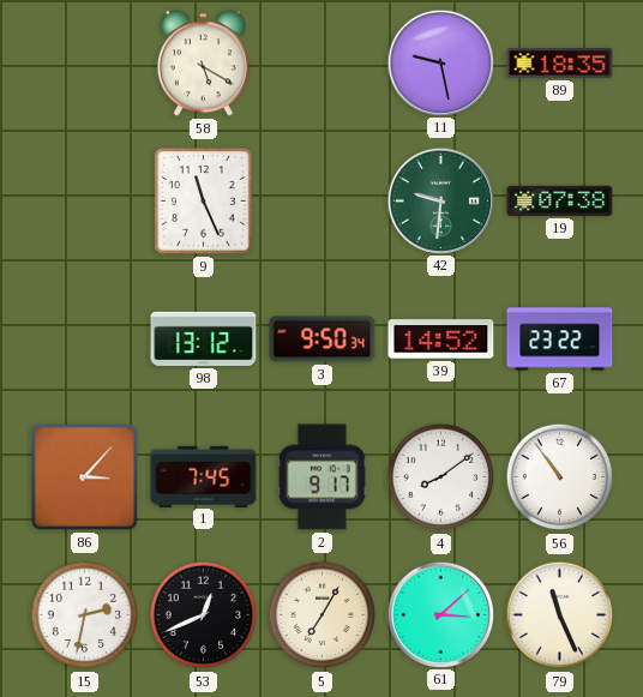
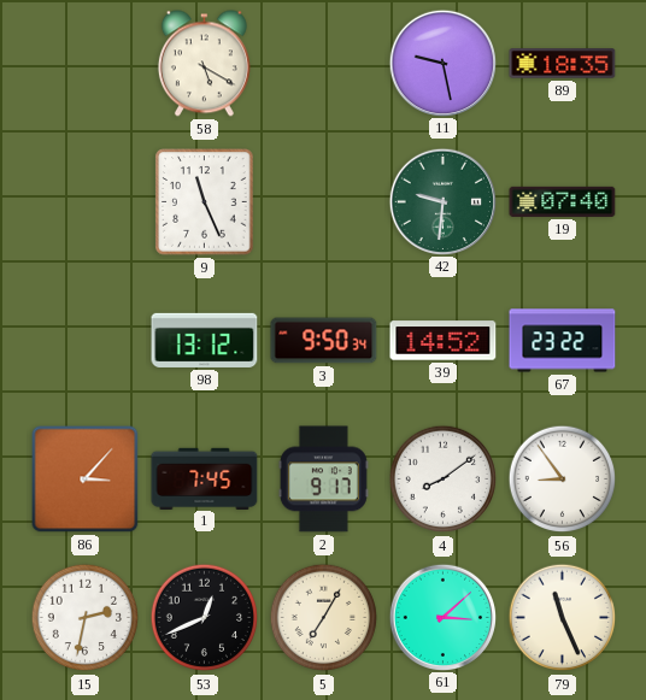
19: 07:38 -> 07:40 (563, 201)
56: 10:54 -> 8:54 (563, 480)
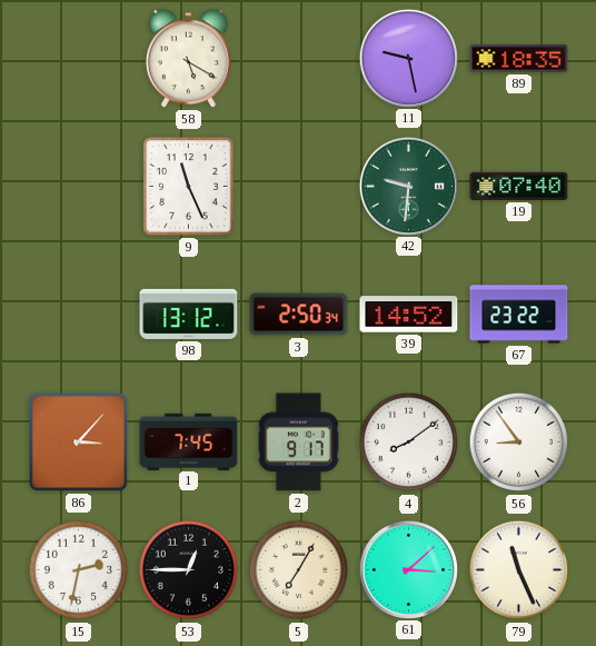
3: 9:50 -> 2:50 (299, 315)
53: 12:41 -> 12:45 (189, 570)
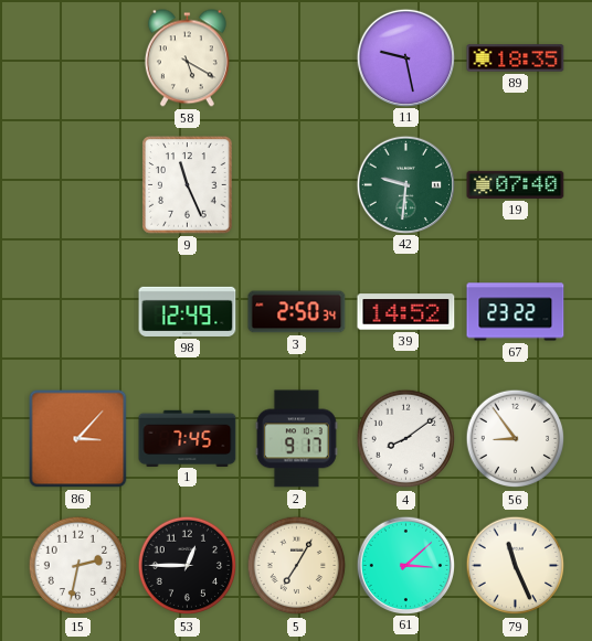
98: 13:12 -> 12:49 (188, 311)
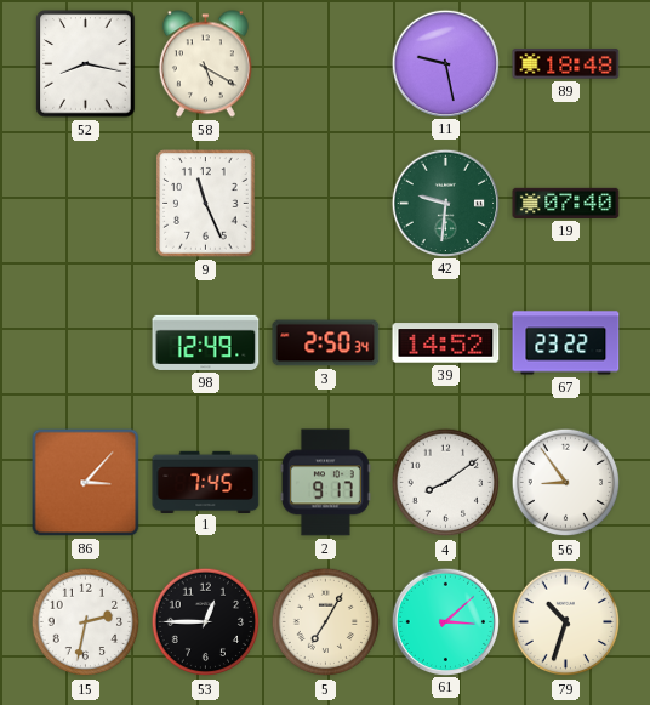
52: none -> 8:17 (86, 64)
89: 18:35 -> 18:48 (566, 64)
79: 11:26 -> 10:33 (566, 622)
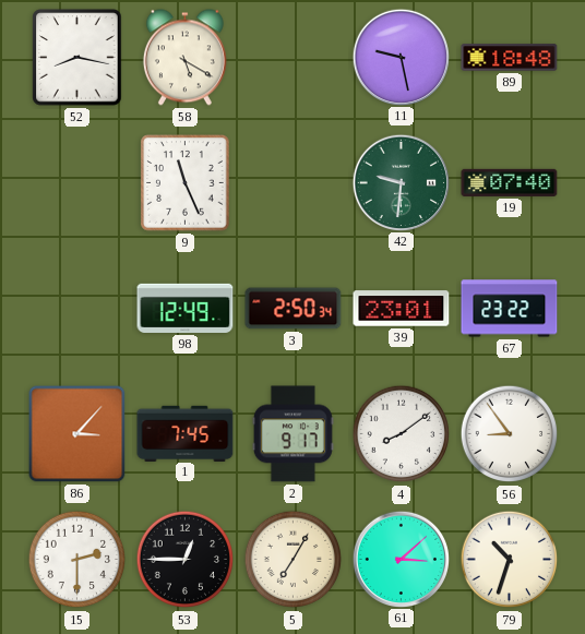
39: 14:52 -> 23:01 (402, 309)
15: 2:32 -> 2:30 (77, 560)
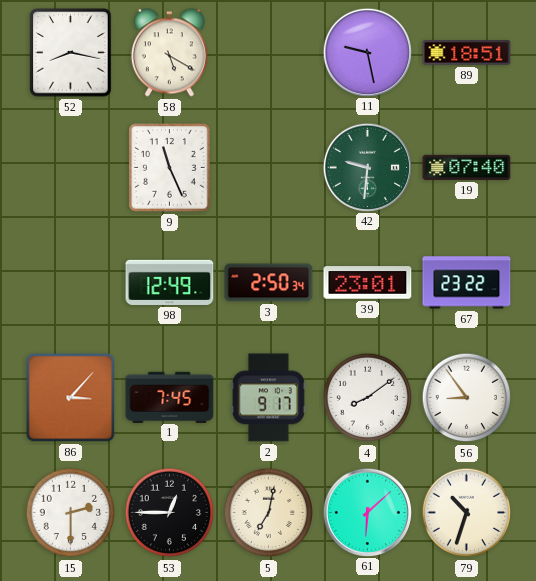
89: 18:48 -> 18:51 (467, 53)
5: 7:05 -> 7:02 (269, 513)
61: 3:08 -> 6:08 (367, 512)
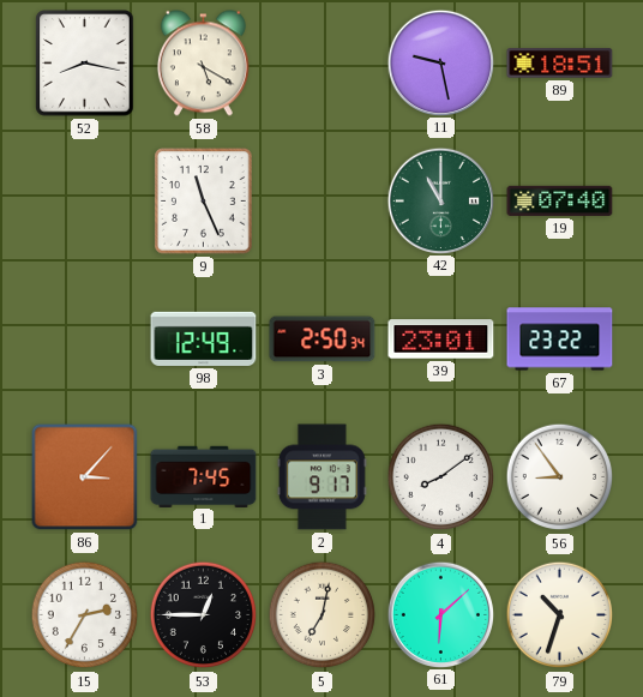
42: 9:31 -> 11:00 (440, 200)
15: 2:30 -> 2:35 (85, 615)
